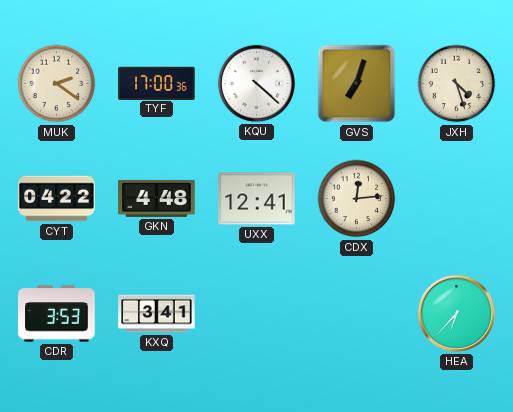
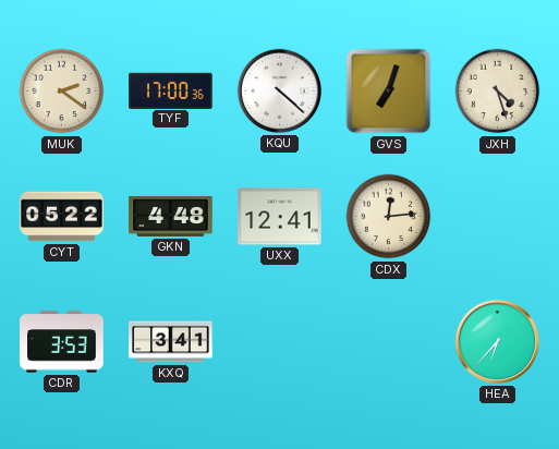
CYT: 04:22 -> 05:22 (62, 217)
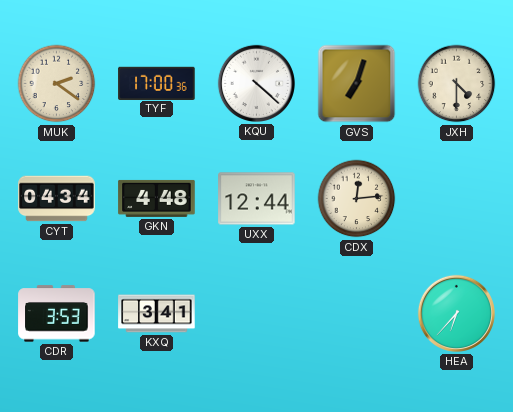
JXH: 4:27 -> 4:30 (457, 84)
CYT: 05:22 -> 04:34 (57, 199)
UXX: 12:41 -> 12:44 (257, 199)
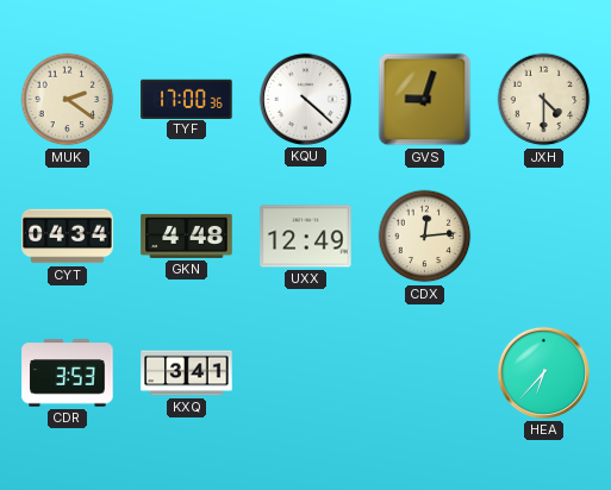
GVS: 7:03 -> 9:03 (425, 100)
UXX: 12:44 -> 12:49 (306, 237)
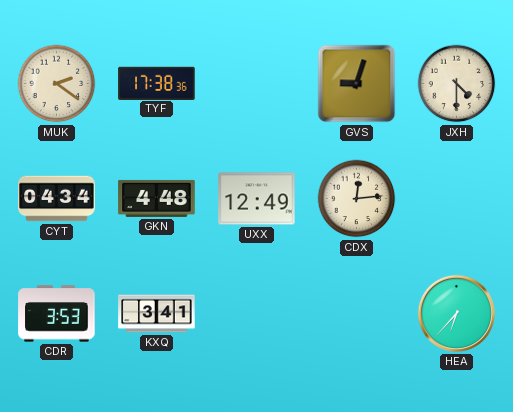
TYF: 17:00 -> 17:38 (157, 83)
KQU: 4:22 -> none (305, 99)
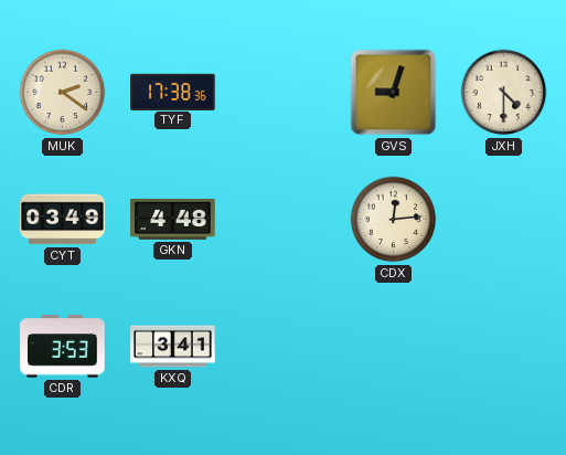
CYT: 04:34 -> 03:49 (63, 220)
UXX: 12:49 -> none (257, 199)
HEA: 6:37 -> none (456, 313)
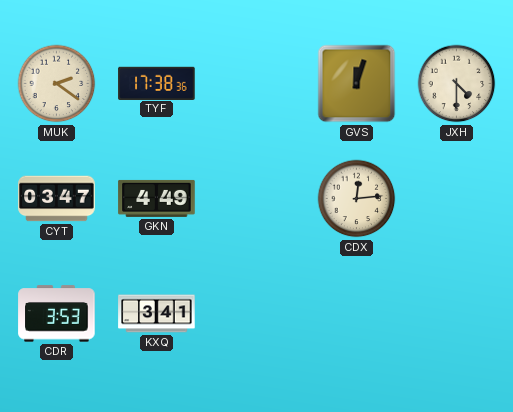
GVS: 9:03 -> 12:03 (357, 84)
CYT: 03:49 -> 03:47 (57, 199)
GKN: 4:48 -> 4:49 (157, 198)
